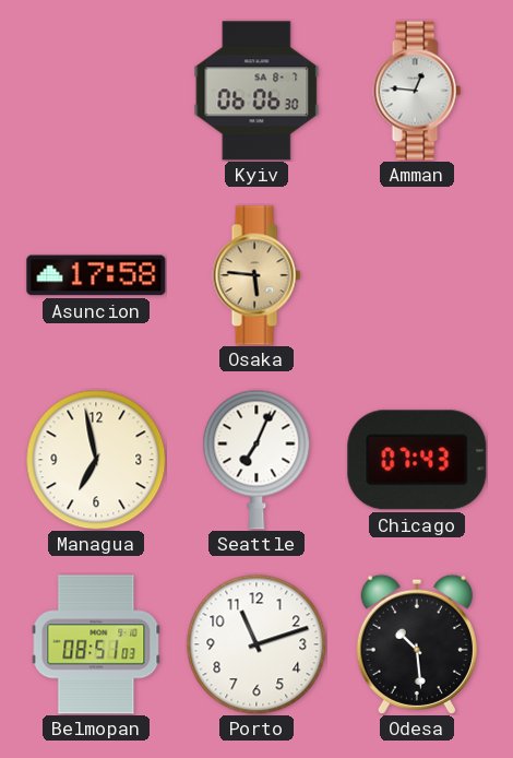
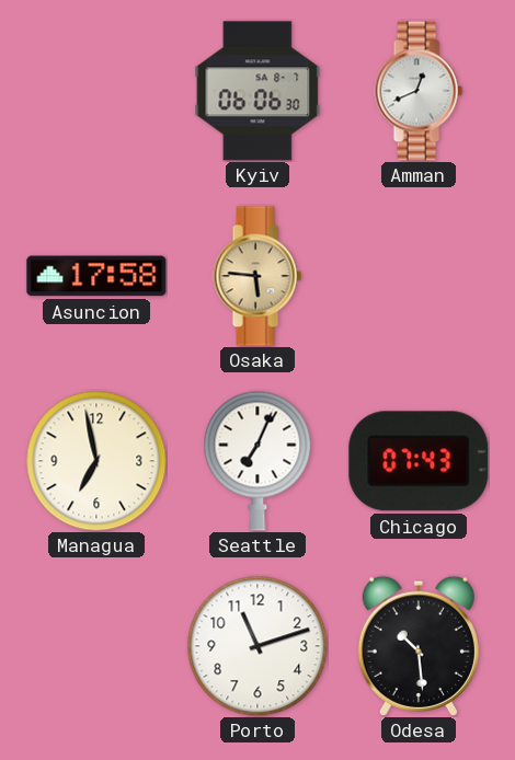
Amman: 12:46 -> 12:41 (419, 91)
Belmopan: 08:51 -> none (96, 644)
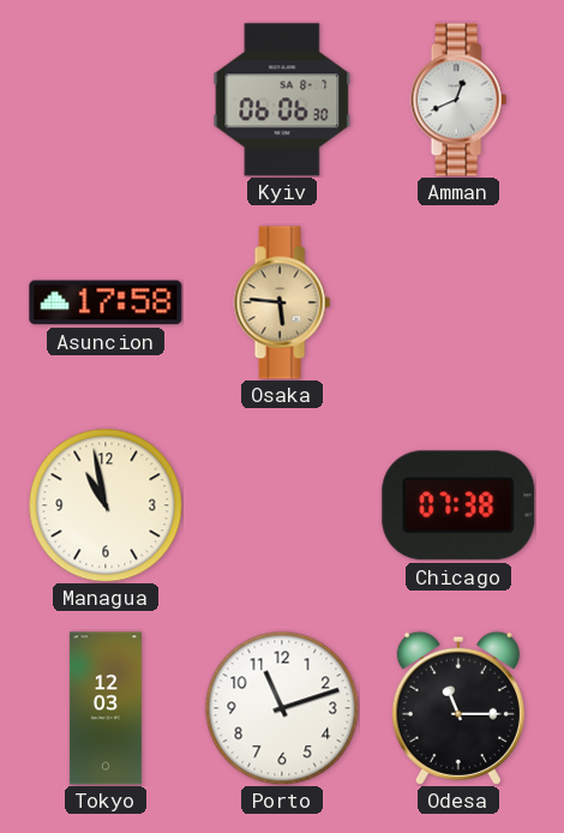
Managua: 6:58 -> 10:58 (106, 505)
Seattle: 7:04 -> none (257, 461)
Chicago: 07:43 -> 07:38 (458, 505)
Tokyo: none -> 12:03 (106, 708)
Odesa: 10:29 -> 11:15 (458, 708)
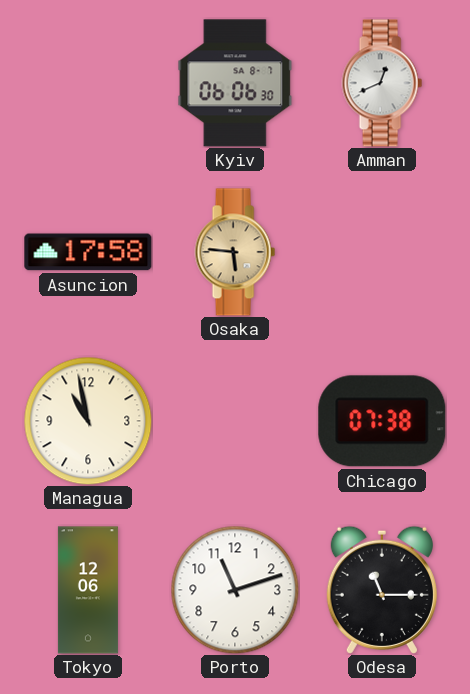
Tokyo: 12:03 -> 12:06 (88, 590)
